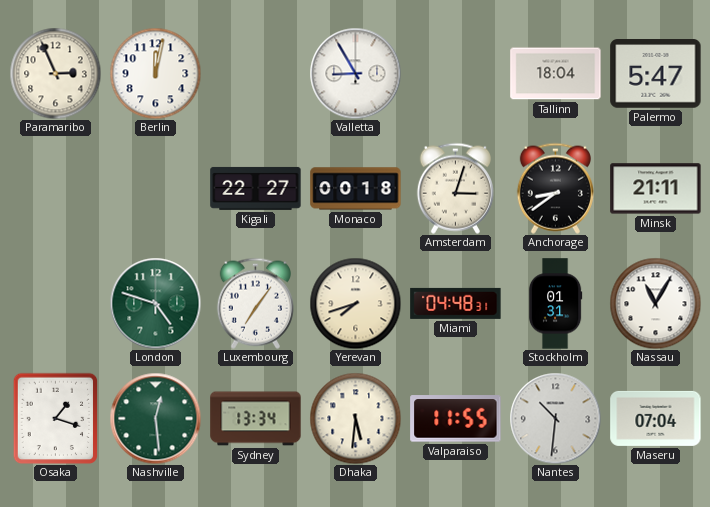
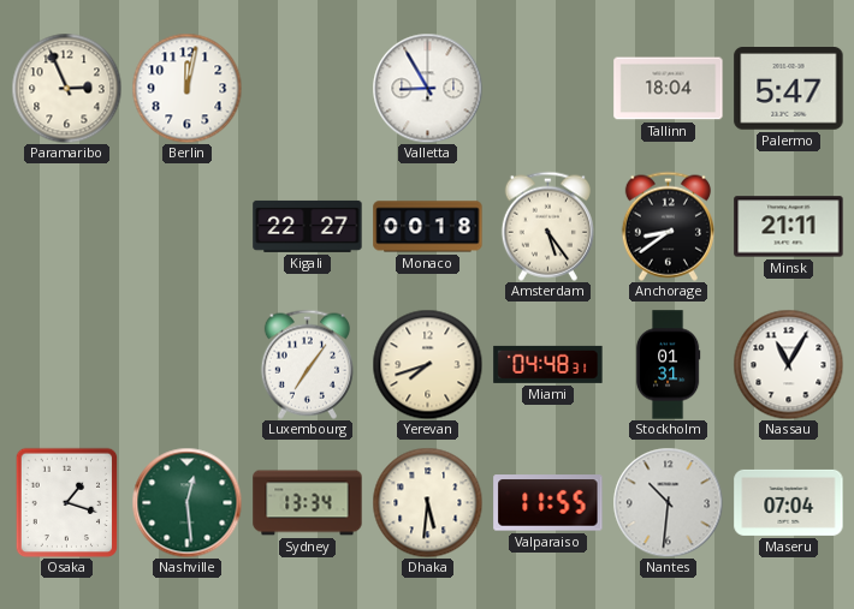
Amsterdam: 3:03 -> 5:24 (547, 226)
London: 4:48 -> none (155, 303)
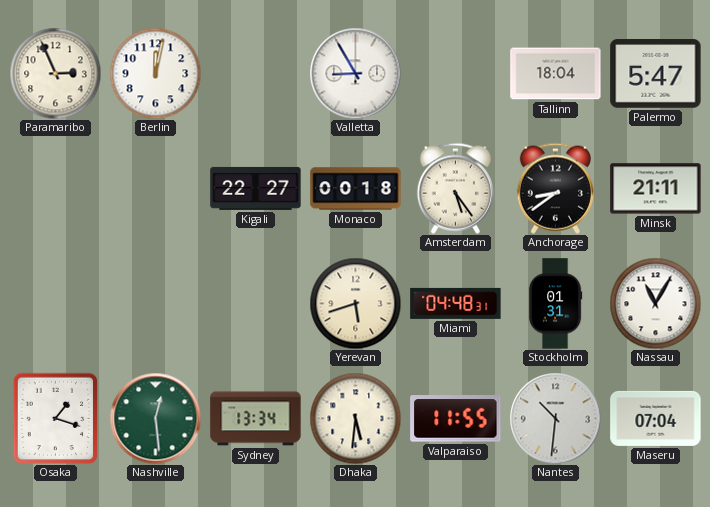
Luxembourg: 7:06 -> none (307, 364)
Yerevan: 7:42 -> 5:42 (355, 303)
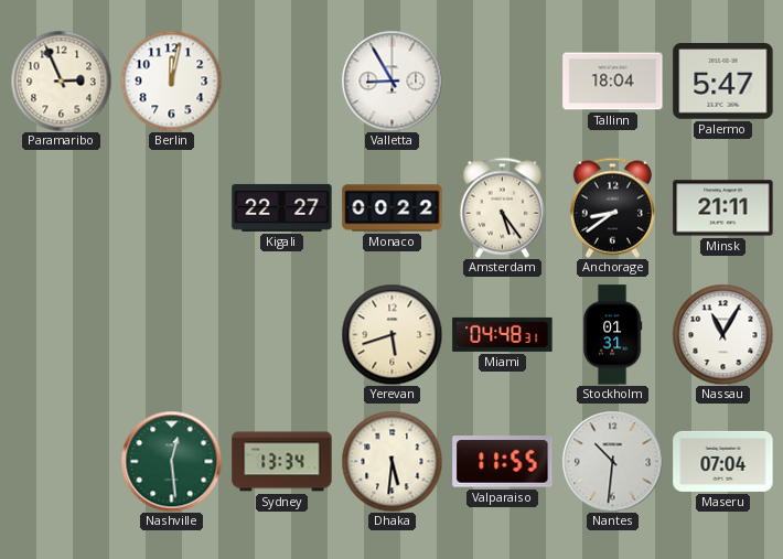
Monaco: 00:18 -> 00:22 (393, 208)
Osaka: 1:18 -> none (56, 418)
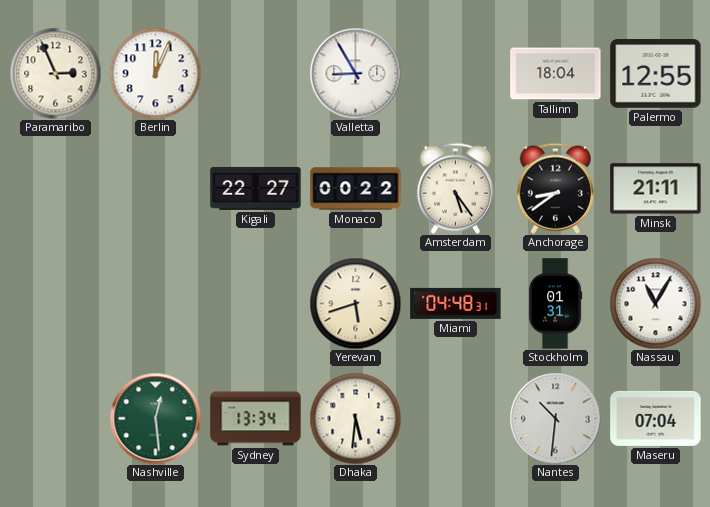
Berlin: 12:02 -> 12:04 (155, 73)
Palermo: 5:47 -> 12:55 (656, 74)
Valparaiso: 11:55 -> none (503, 462)
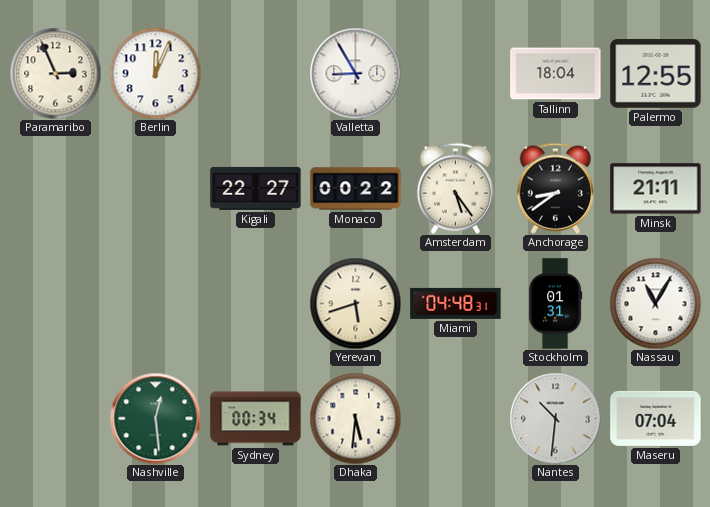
Sydney: 13:34 -> 00:34 (256, 419)
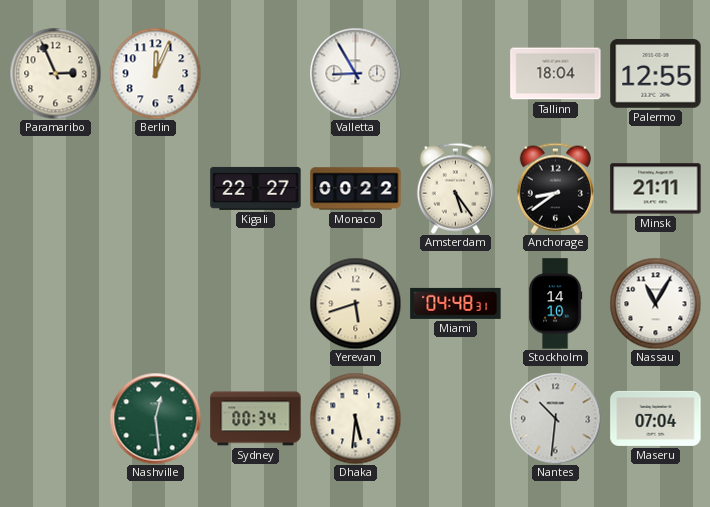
Stockholm: 01:31 -> 14:10 (555, 304)
